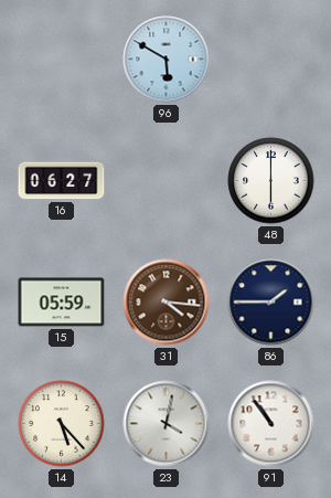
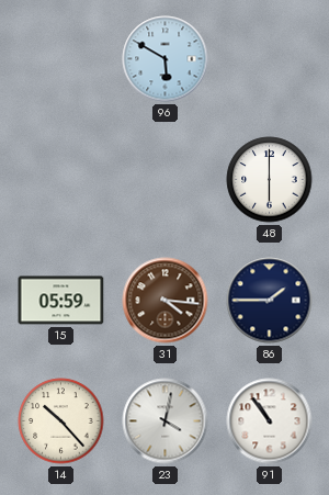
16: 06:27 -> none (62, 181)
14: 5:23 -> 10:23 (61, 421)
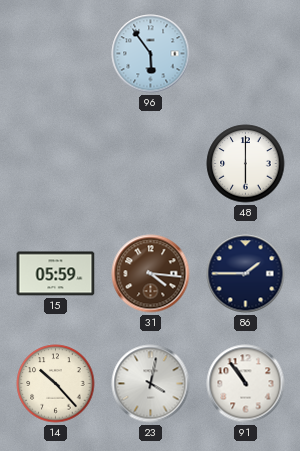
96: 5:50 -> 5:54 (151, 54)
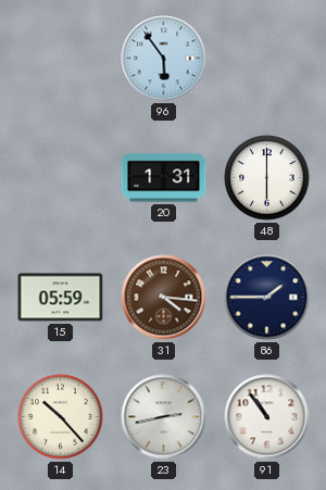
20: none -> 1:31 (164, 178)
23: 4:02 -> 2:43 (164, 417)
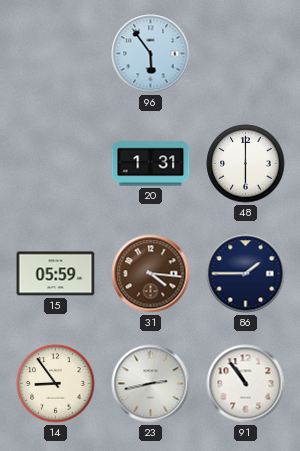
14: 10:23 -> 8:54 (56, 384)
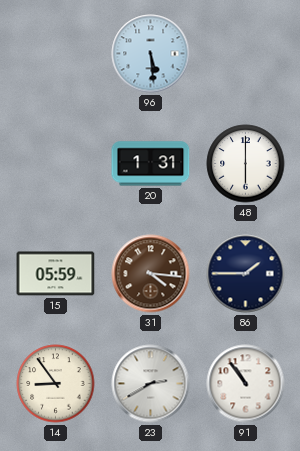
96: 5:54 -> 5:29 (151, 54)
23: 2:43 -> 2:40 (151, 384)
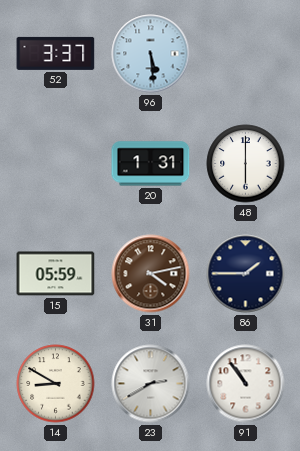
52: none -> 3:37 (56, 53)
31: 4:16 -> 4:13 (151, 274)
14: 8:54 -> 8:50 (56, 384)
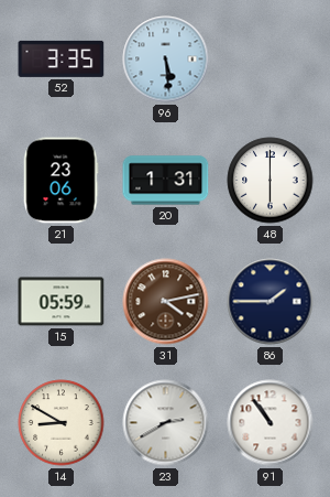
52: 3:37 -> 3:35 (62, 58)
21: none -> 23:06 (61, 181)
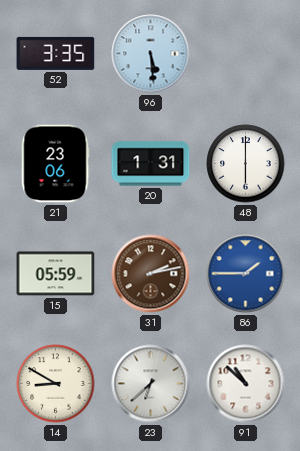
31: 4:13 -> 2:13 (151, 274)
86 dial: navy -> blue (246, 274)
23: 2:40 -> 6:38 (151, 384)
91: 10:54 -> 10:52 (246, 384)
